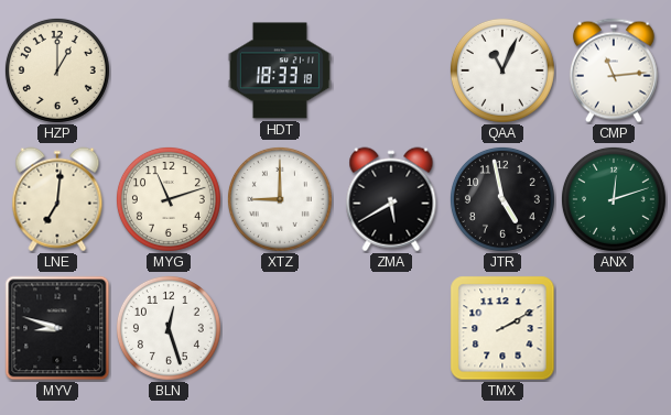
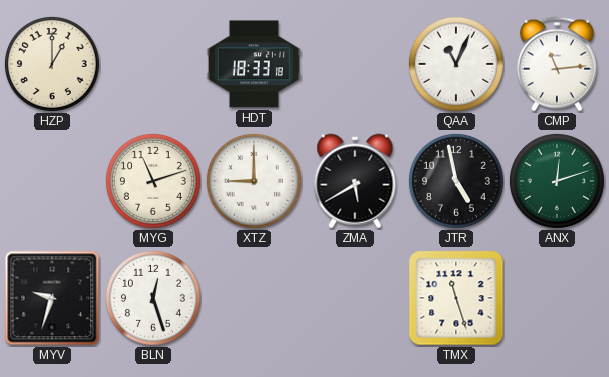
LNE: 7:01 -> none (57, 199)
MYV: 8:48 -> 9:33 (52, 298)
TMX: 2:10 -> 11:27 (456, 298)
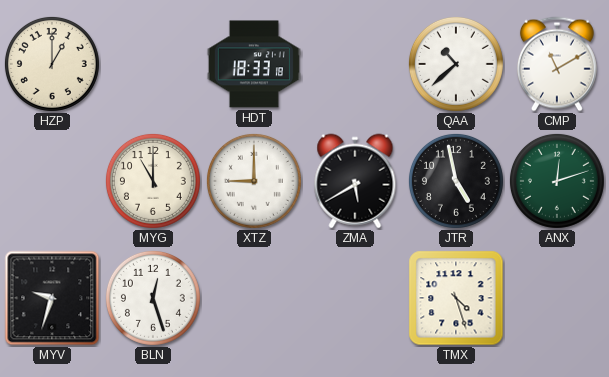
QAA: 11:04 -> 10:38 (456, 64)
CMP: 11:14 -> 11:10 (557, 64)
MYG: 11:12 -> 11:00 (153, 181)
TMX: 11:27 -> 4:27 (456, 298)
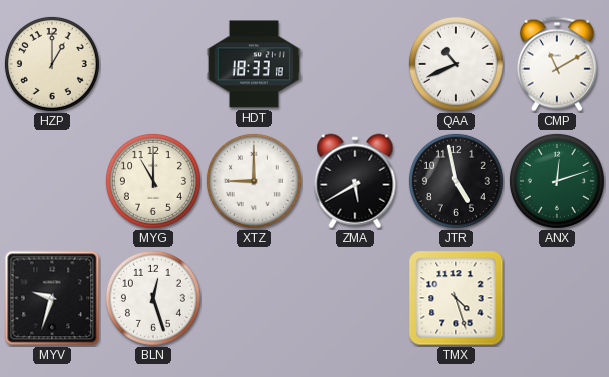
QAA: 10:38 -> 10:41 (456, 64)
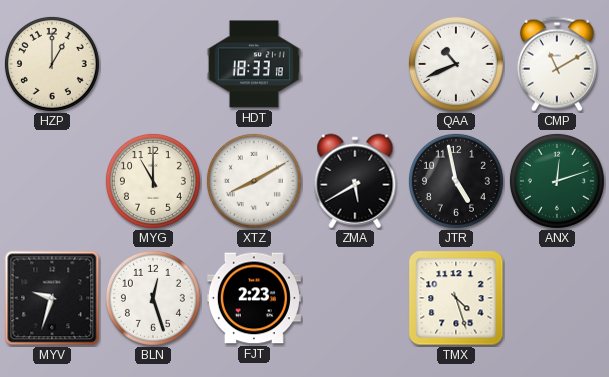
XTZ: 9:00 -> 8:10 (254, 181)
FJT: none -> 2:23 (254, 298)
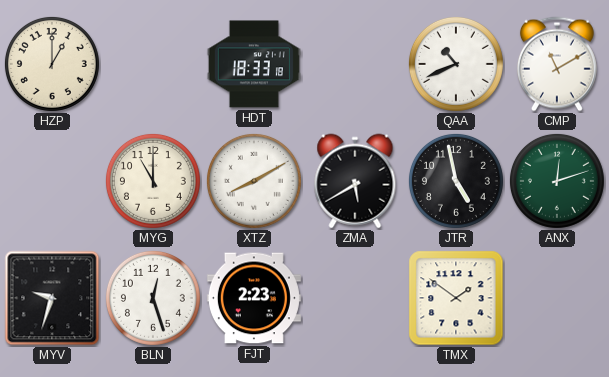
TMX: 4:27 -> 1:51 (456, 298)
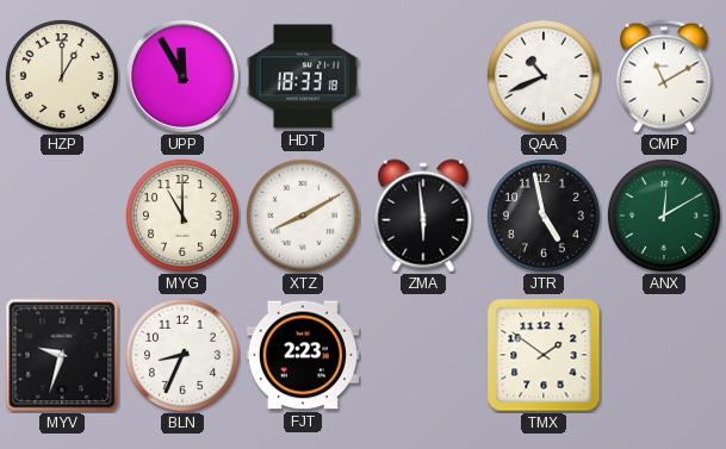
UPP: none -> 11:55 (182, 76)
ZMA: 5:40 -> 5:59 (423, 216)
ANX: 12:12 -> 12:10 (664, 216)
BLN: 12:27 -> 8:34 (182, 355)
